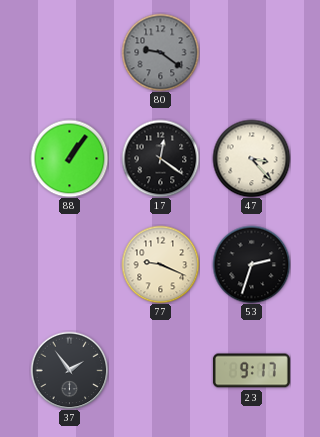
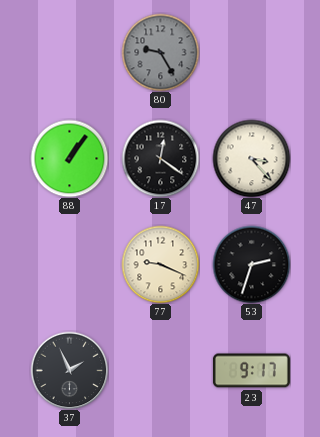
80: 9:21 -> 9:25 (160, 52)
37: 1:54 -> 1:56 (69, 370)
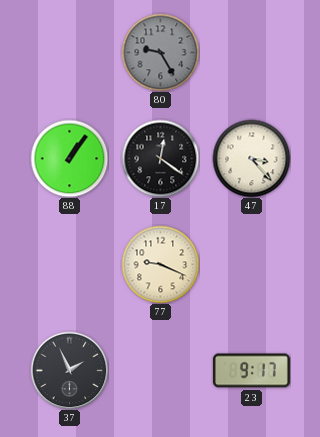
53: 2:33 -> none (251, 264)
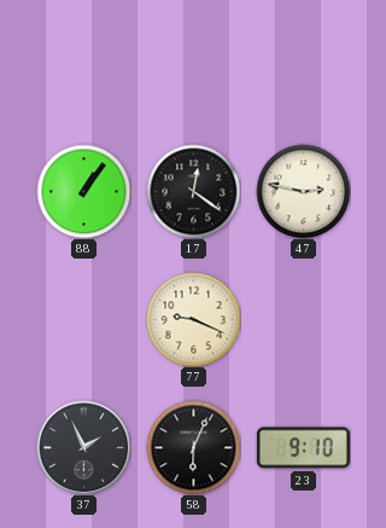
80: 9:25 -> none (160, 52)
47: 3:23 -> 2:47 (303, 191)
58: none -> 6:04 (193, 447)
23: 9:17 -> 9:10 (303, 448)
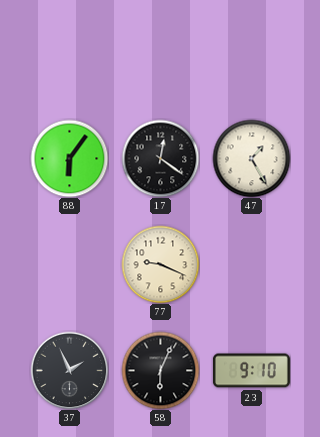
88: 1:06 -> 6:06 (69, 158)
47: 2:47 -> 1:25 (251, 158)
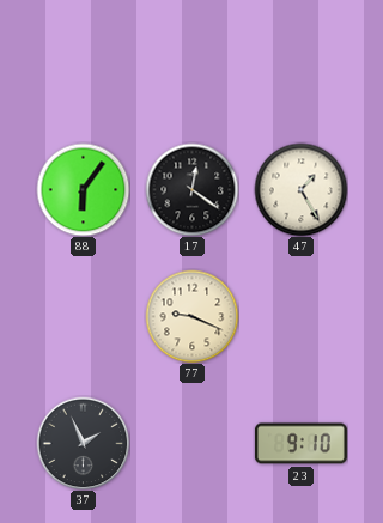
58: 6:04 -> none (160, 370)
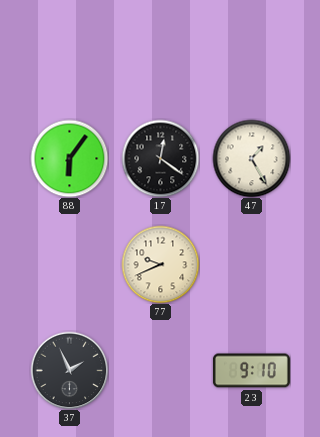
77: 9:19 -> 9:41 (160, 264)
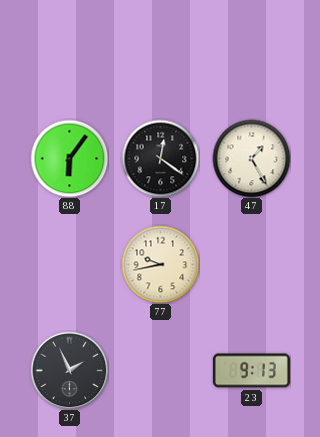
77: 9:41 -> 9:43 (160, 264)
23: 9:10 -> 9:13 (251, 371)
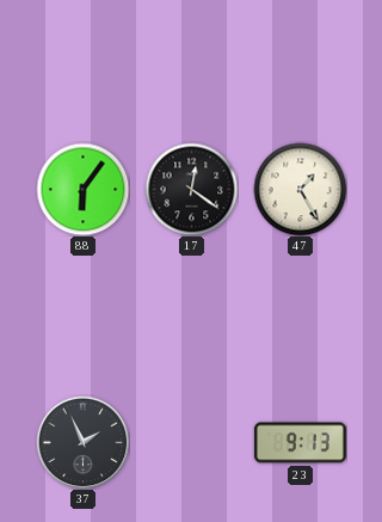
77: 9:43 -> none (160, 264)
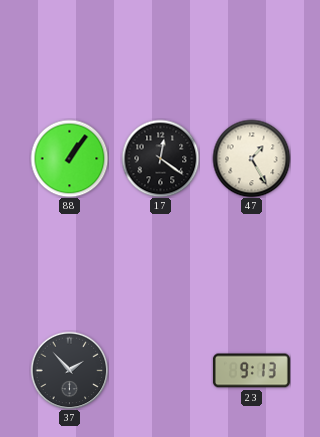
88: 6:06 -> 1:06 (69, 158)
37: 1:56 -> 1:53 (69, 370)
